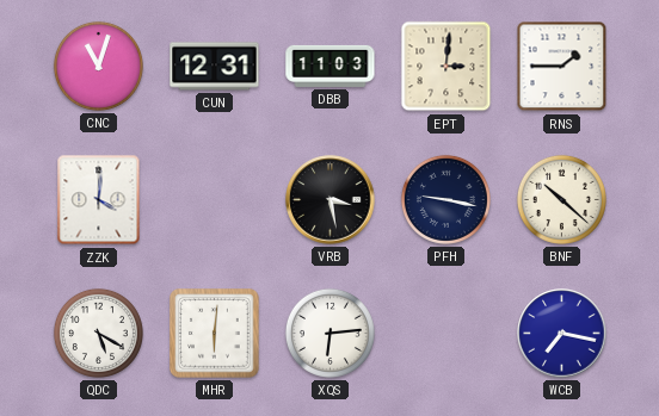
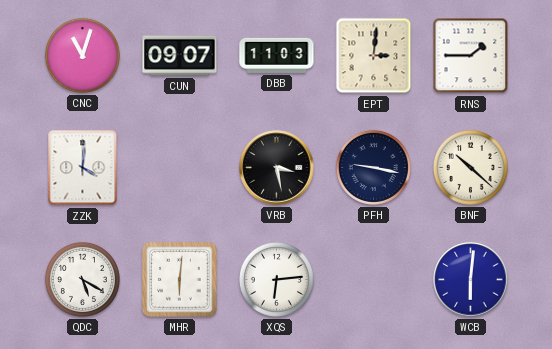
CUN: 12:31 -> 09:07 (180, 56)
WCB: 7:17 -> 6:01 (471, 280)
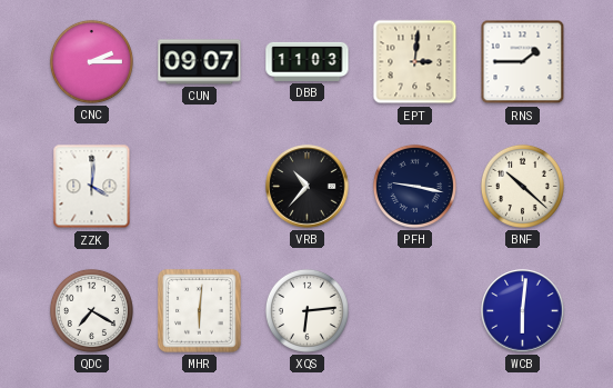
CNC: 11:03 -> 2:15 (91, 61)
VRB: 3:28 -> 10:37 (308, 187)
QDC: 5:20 -> 7:20 (91, 310)
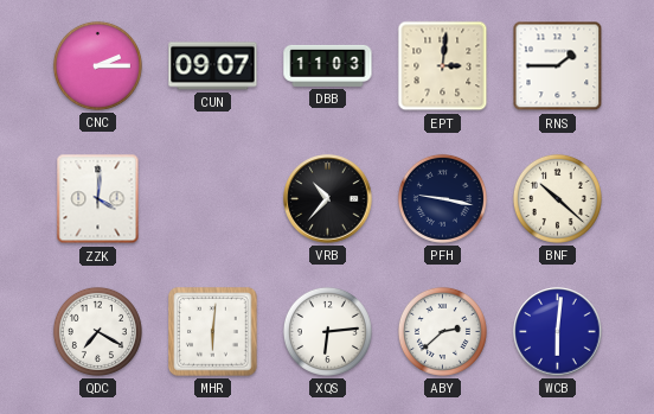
ABY: none -> 2:38 (442, 331)
